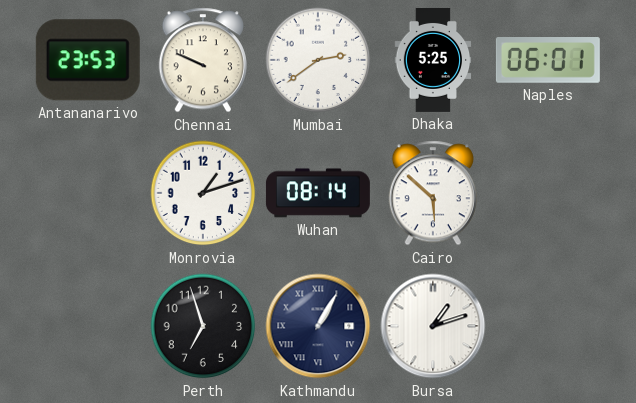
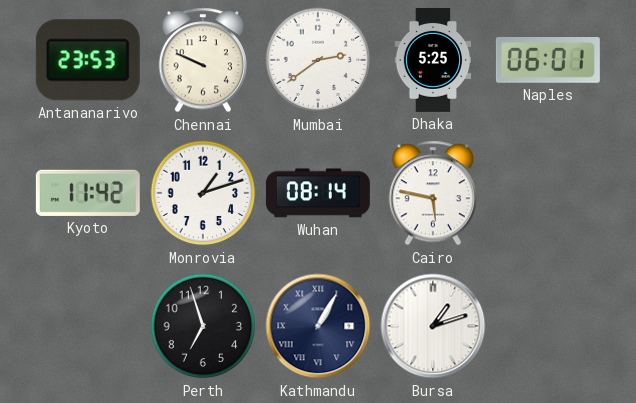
Kyoto: none -> 11:42 (88, 193)
Cairo: 5:52 -> 5:47 (433, 193)
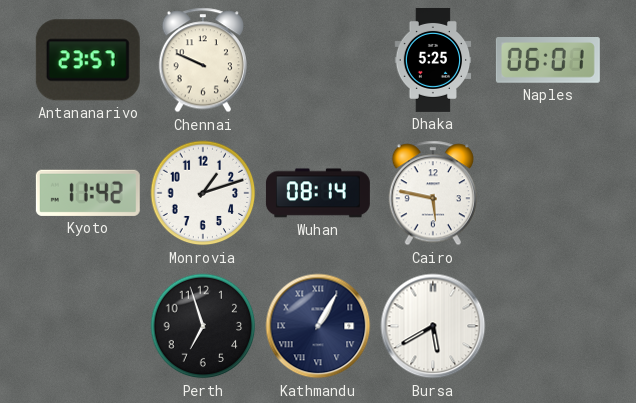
Antananarivo: 23:53 -> 23:57 (88, 60)
Mumbai: 2:39 -> none (318, 60)
Bursa: 1:12 -> 5:40 (433, 326)
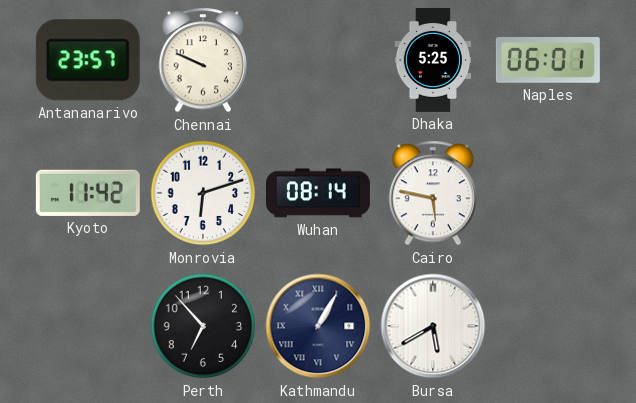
Monrovia: 1:12 -> 6:12 (203, 193)
Perth: 6:57 -> 6:53 (203, 326)
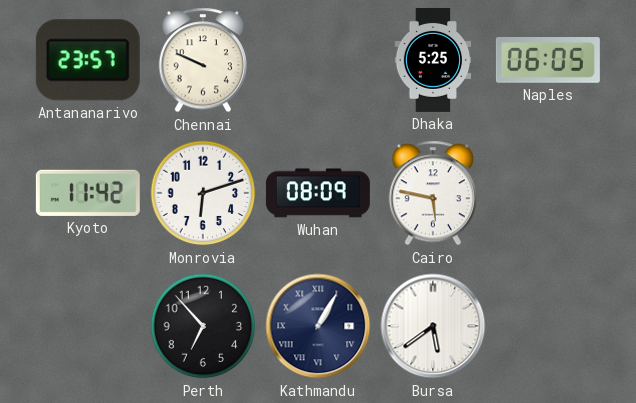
Naples: 06:01 -> 06:05 (548, 61)
Wuhan: 08:14 -> 08:09 (318, 193)
Bursa: 5:40 -> 5:39 (433, 326)
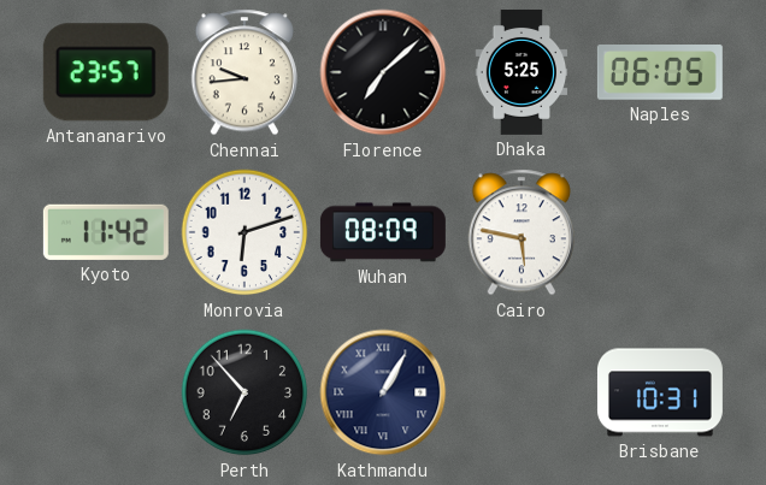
Chennai: 9:49 -> 9:44 (244, 72)
Florence: none -> 7:08 (383, 72)
Bursa: 5:39 -> none (433, 326)
Brisbane: none -> 10:31 (660, 392)
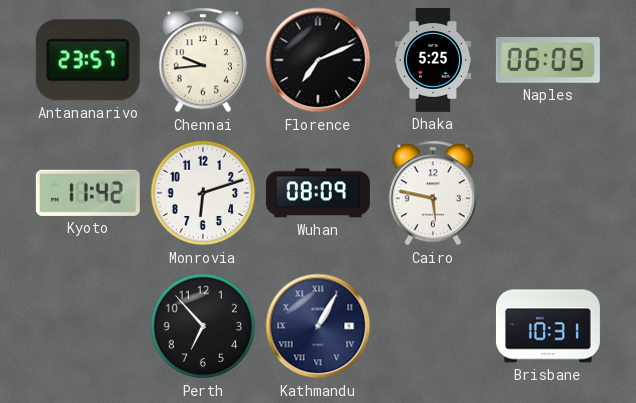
Florence: 7:08 -> 7:11 (318, 60)
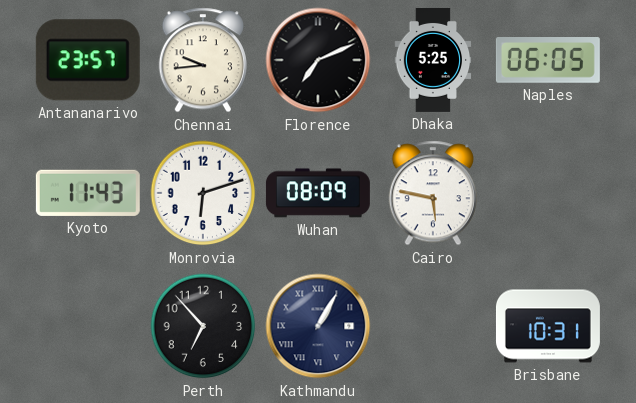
Kyoto: 11:42 -> 11:43 (88, 193)
